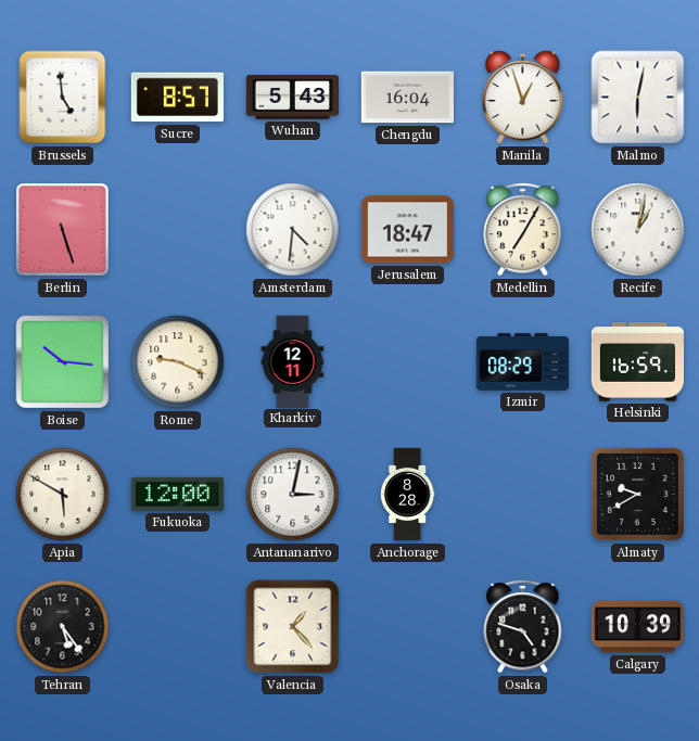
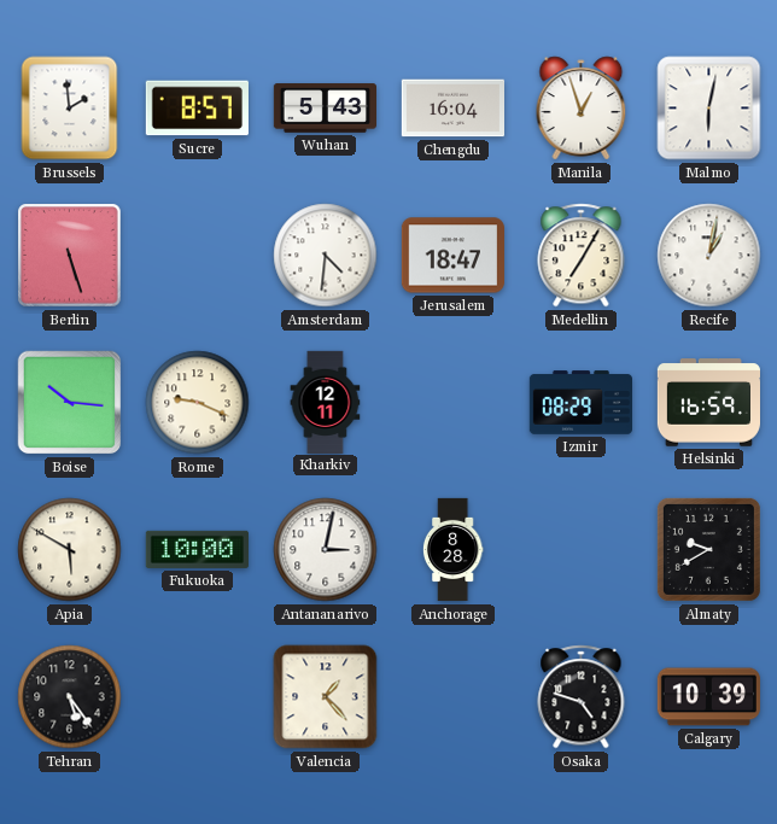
Brussels: 4:59 -> 1:59 (70, 109)
Fukuoka: 12:00 -> 10:00 (197, 549)
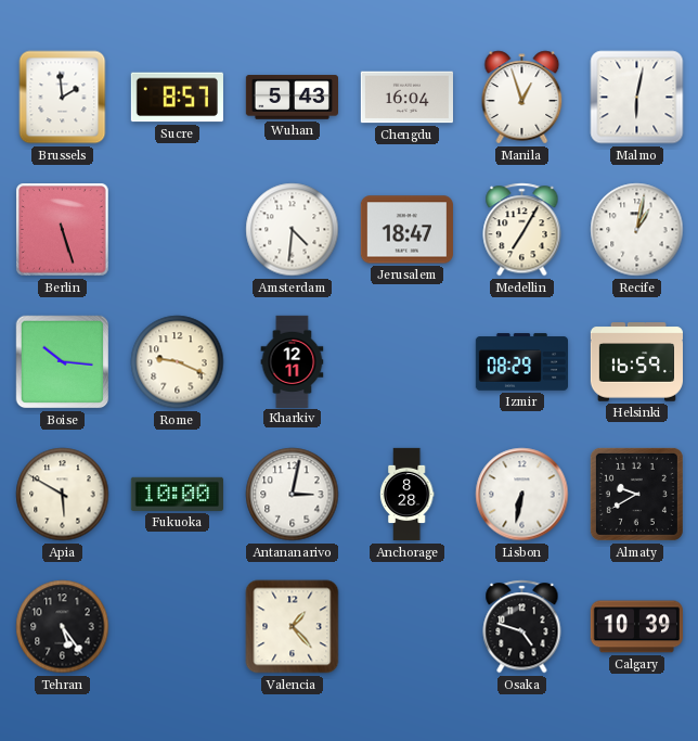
Lisbon: none -> 6:32 (522, 495)
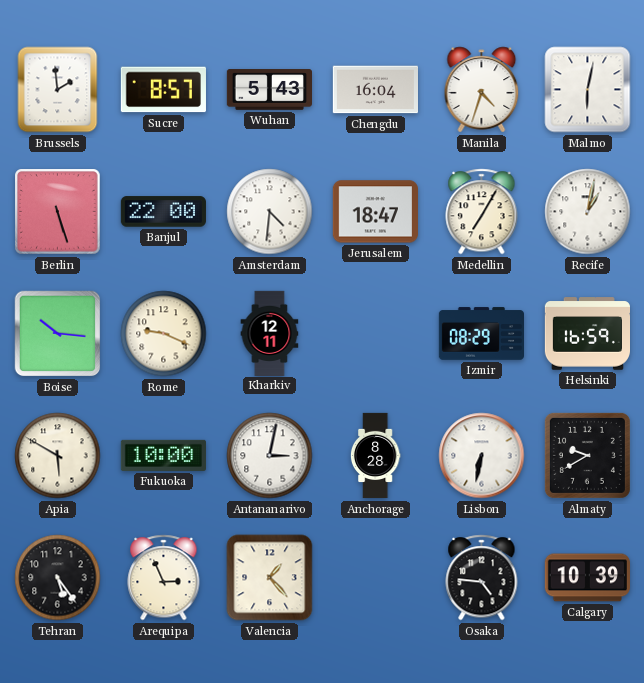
Manila: 12:57 -> 4:33 (482, 90)
Banjul: none -> 22:00 (163, 212)
Arequipa: none -> 2:56 (164, 578)
Osaka: 4:48 -> 4:46 (482, 578)
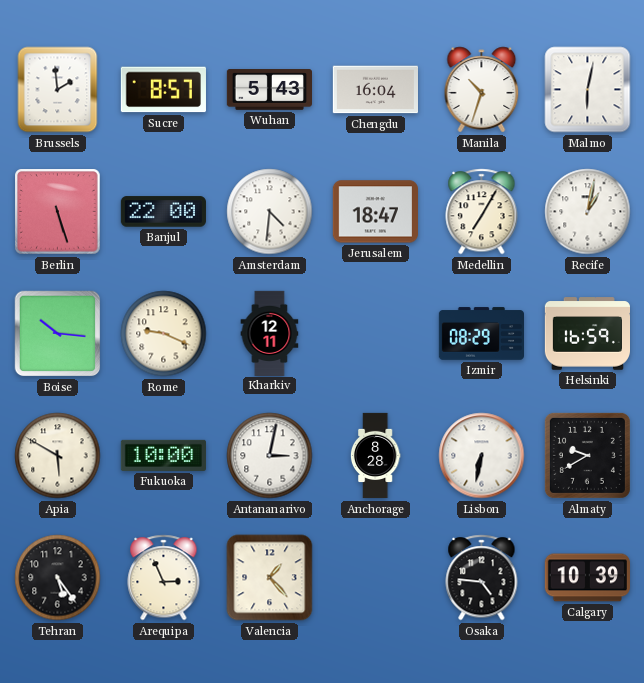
Manila: 4:33 -> 10:33 (482, 90)
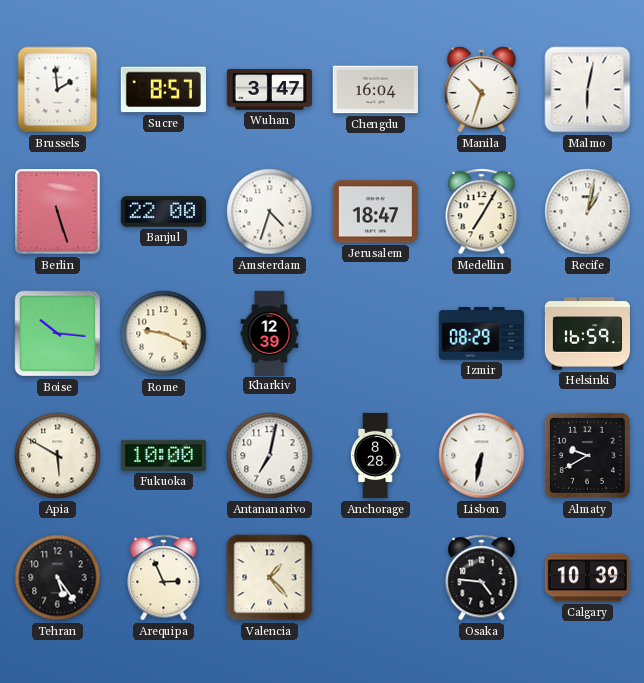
Wuhan: 5:43 -> 3:47 (269, 90)
Amsterdam: 4:31 -> 4:33 (270, 212)
Kharkiv: 12:11 -> 12:39 (270, 333)
Antananarivo: 3:02 -> 7:02 (270, 456)
